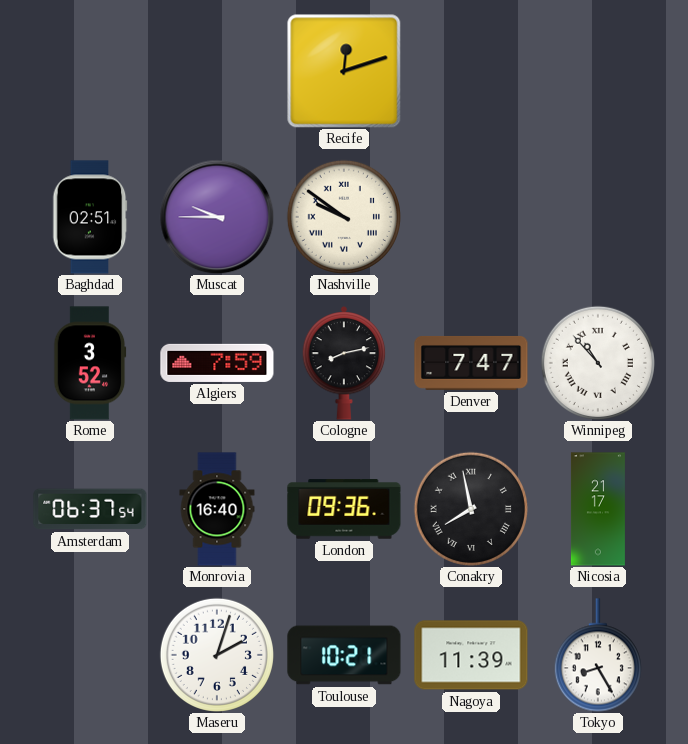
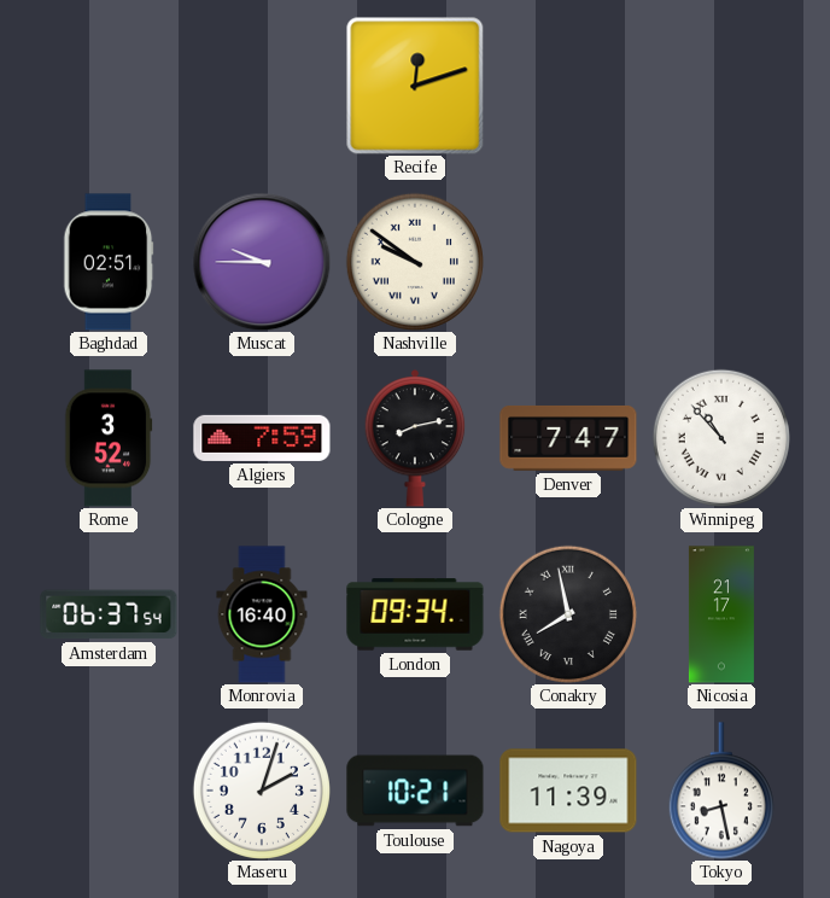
London: 09:36 -> 09:34 (415, 614)
Tokyo: 8:25 -> 8:28 (721, 791)
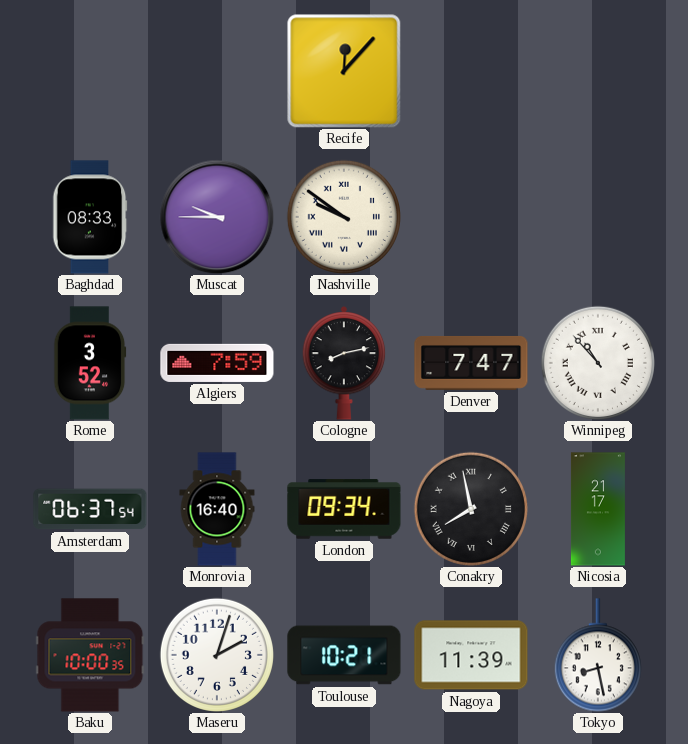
Recife: 12:12 -> 12:07 (344, 71)
Baghdad: 02:51 -> 08:33 (90, 217)
Baku: none -> 10:00 (90, 655)
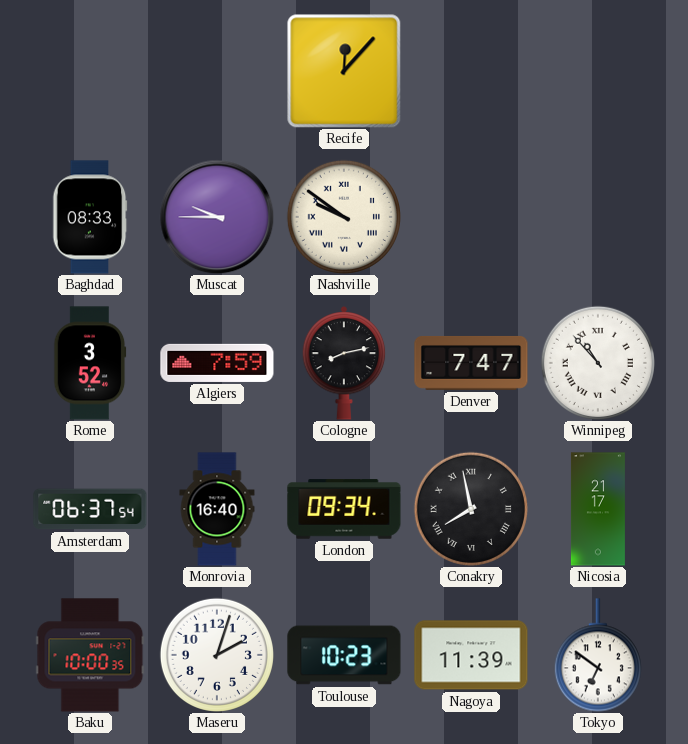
Toulouse: 10:21 -> 10:23 (344, 655)
Tokyo: 8:28 -> 6:51 (598, 655)
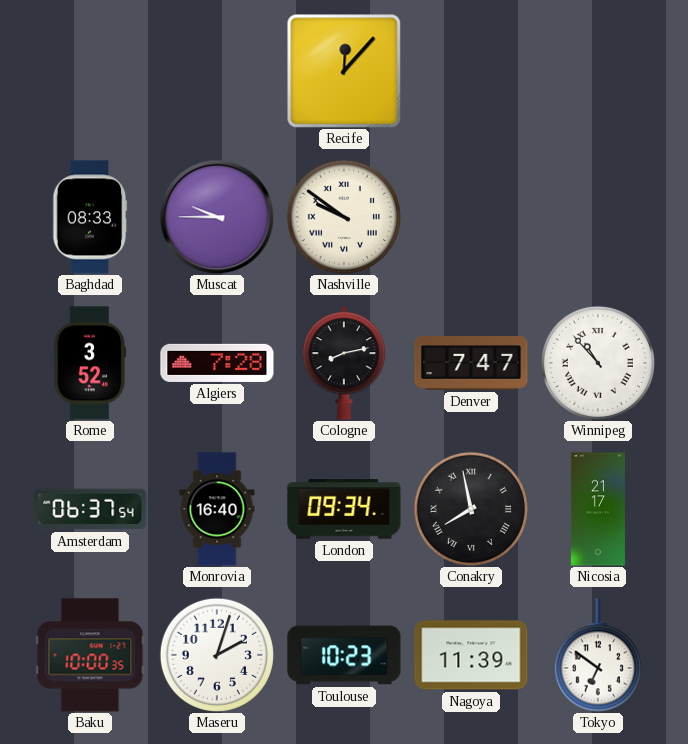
Algiers: 7:59 -> 7:28 (217, 363)
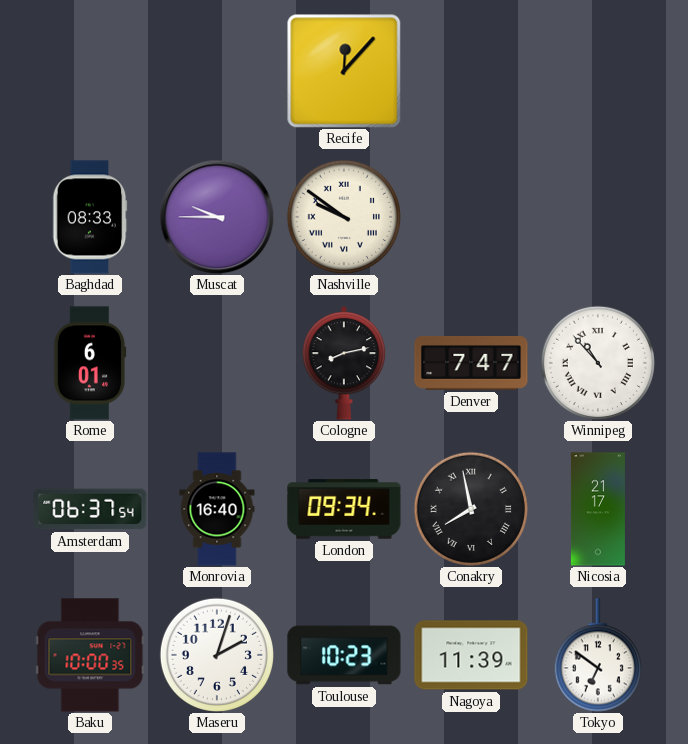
Rome: 3:52 -> 6:01 (90, 363)
Algiers: 7:28 -> none (217, 363)
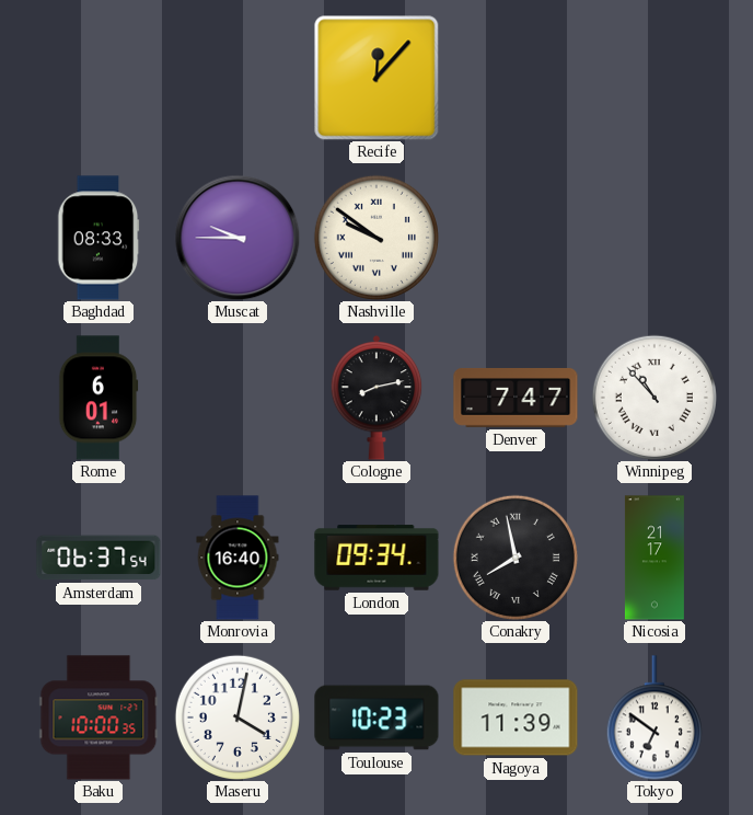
Maseru: 2:03 -> 4:02 (238, 718)
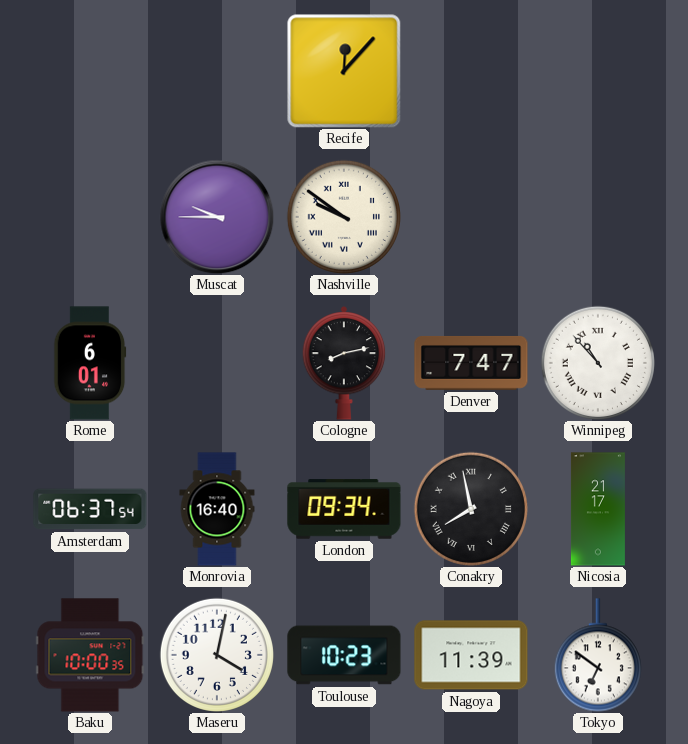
Baghdad: 08:33 -> none (99, 238)
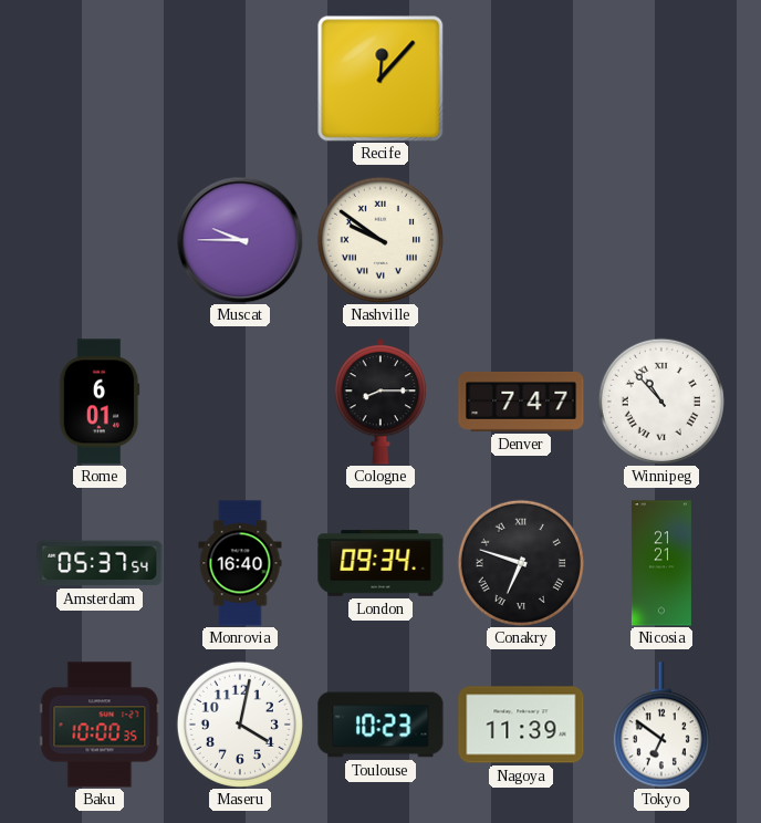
Cologne: 8:13 -> 8:15 (380, 402)
Amsterdam: 06:37 -> 05:37 (100, 563)
Conakry: 7:58 -> 6:48 (521, 563)
Nicosia: 21:17 -> 21:21 (661, 563)
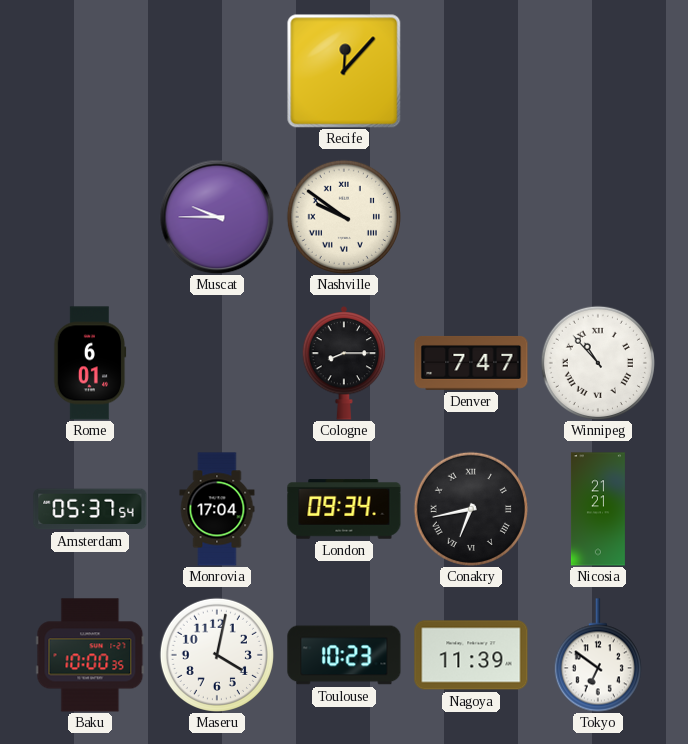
Monrovia: 16:40 -> 17:04 (217, 509)
Conakry: 6:48 -> 6:43 (471, 509)
